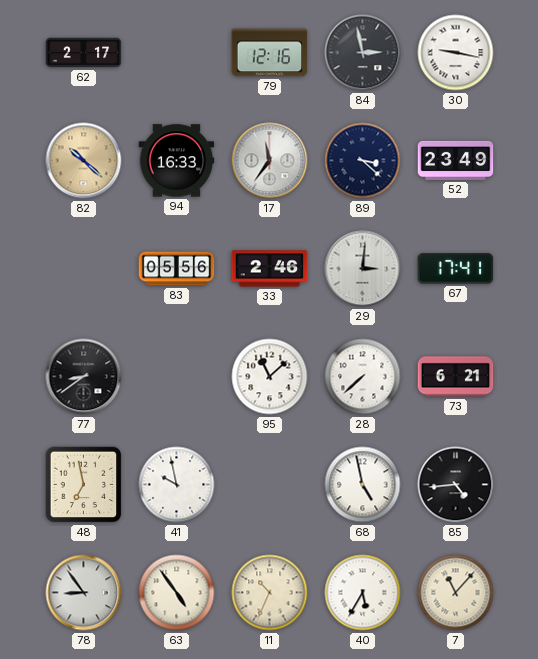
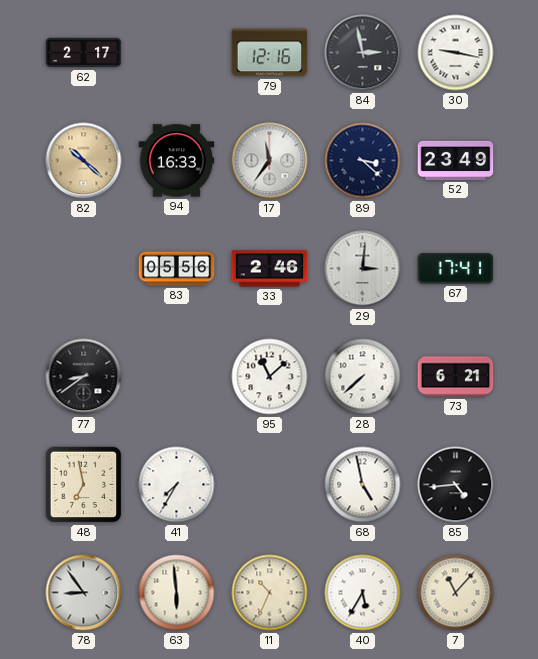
41: 9:58 -> 7:35 (177, 485)
63: 4:54 -> 5:59 (177, 593)
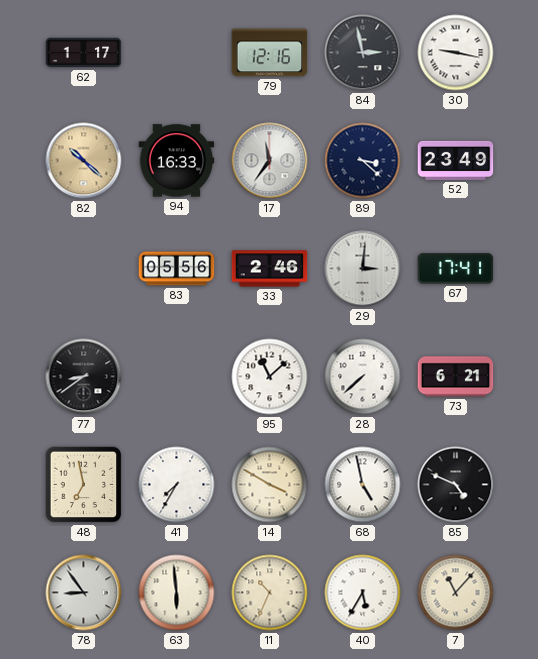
62: 2:17 -> 1:17 (84, 53)
14: none -> 3:50 (270, 485)
85: 4:44 -> 4:49 (456, 485)
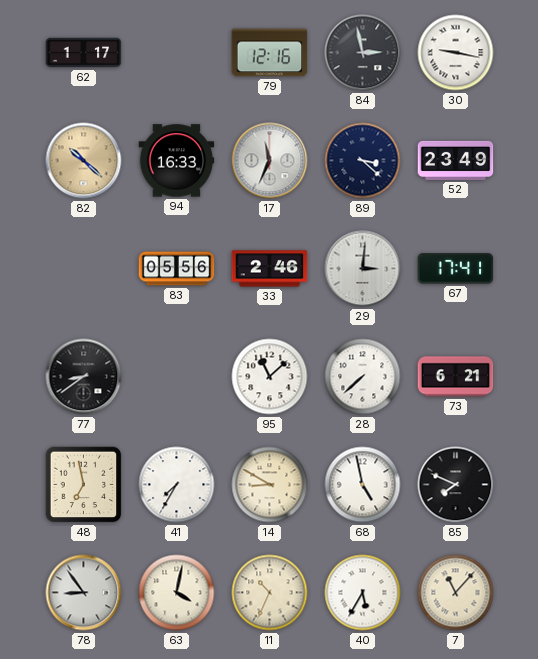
17: 11:36 -> 11:34 (270, 161)
14: 3:50 -> 8:50 (270, 485)
85: 4:49 -> 7:49 (456, 485)
63: 5:59 -> 4:02 (177, 593)
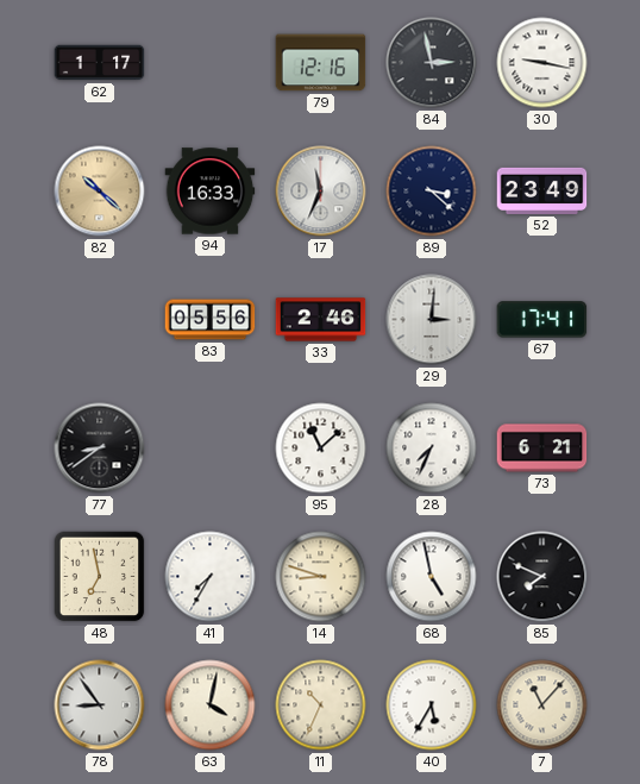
28: 7:38 -> 7:34 (432, 449)
14: 8:50 -> 8:48 (321, 577)
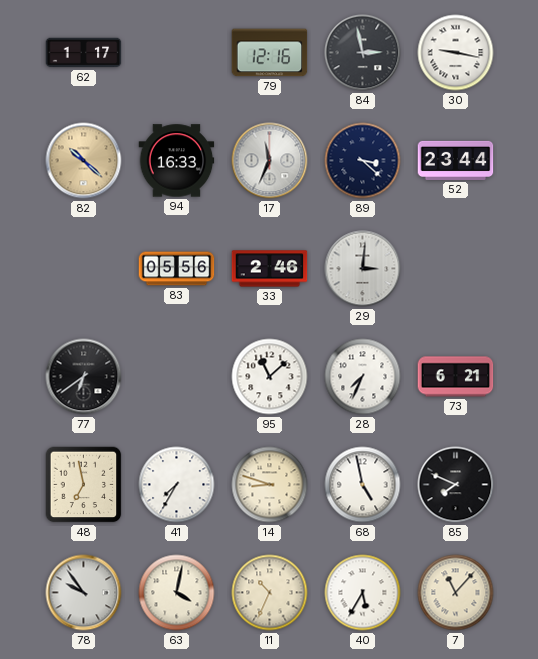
52: 23:49 -> 23:44 (456, 160)
67: 17:41 -> none (542, 320)
77: 8:39 -> 6:39 (84, 377)
78: 8:54 -> 9:54 (84, 593)
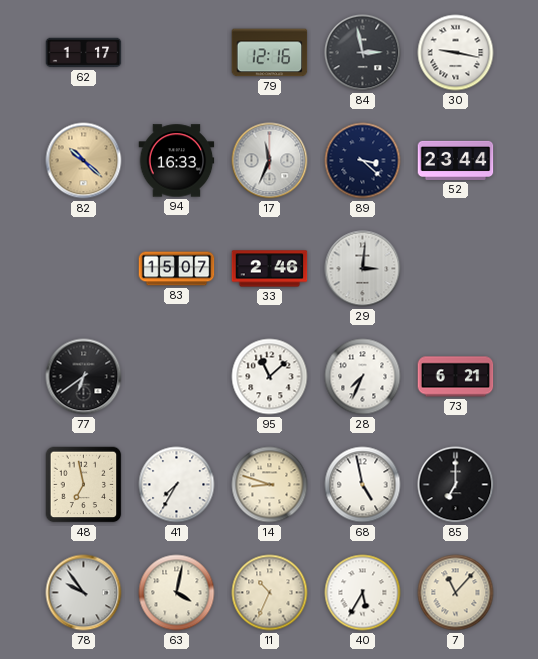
83: 05:56 -> 15:07 (177, 269)
85: 7:49 -> 7:00 (456, 485)
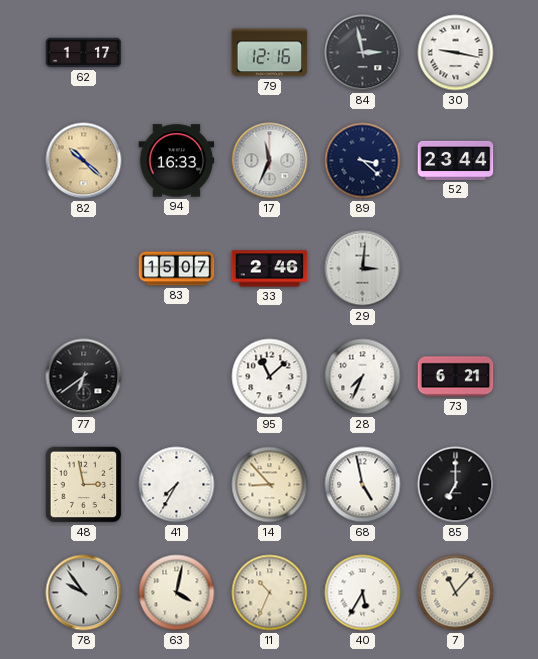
48: 6:58 -> 2:58 (84, 485)
14: 8:48 -> 8:53 (270, 485)
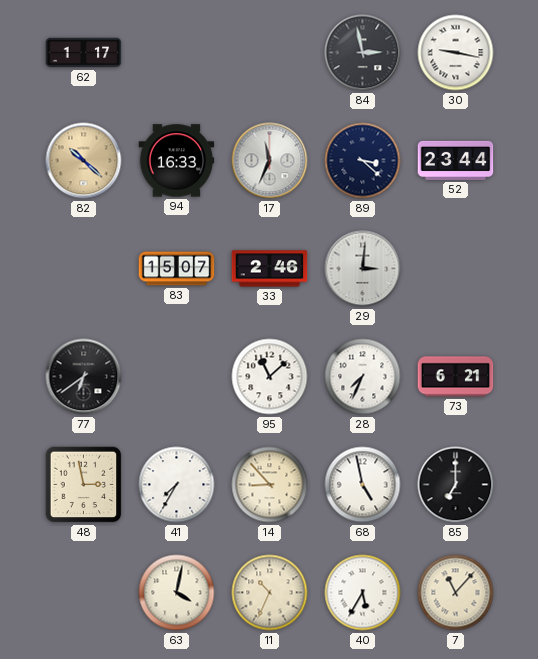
79: 12:16 -> none (270, 53)
78: 9:54 -> none (84, 593)
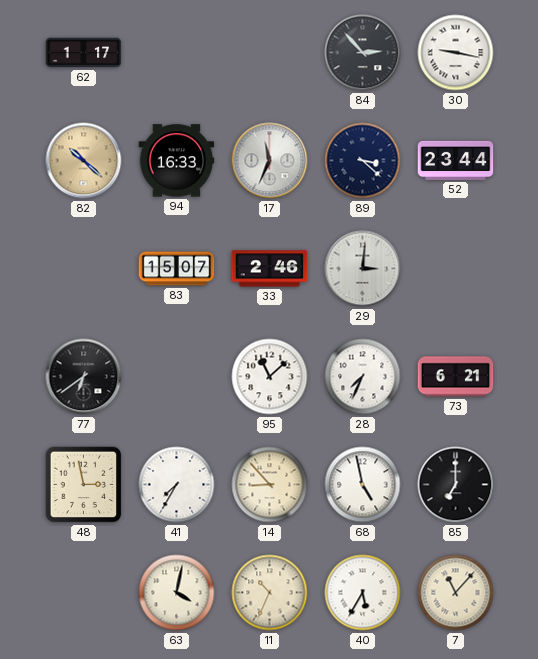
84: 2:58 -> 2:53 (363, 53)
